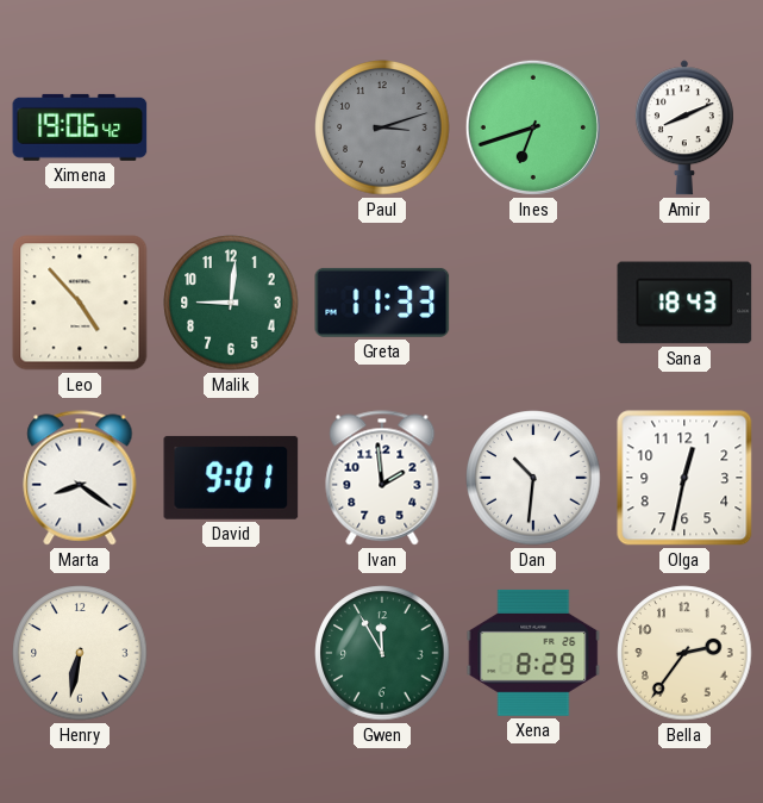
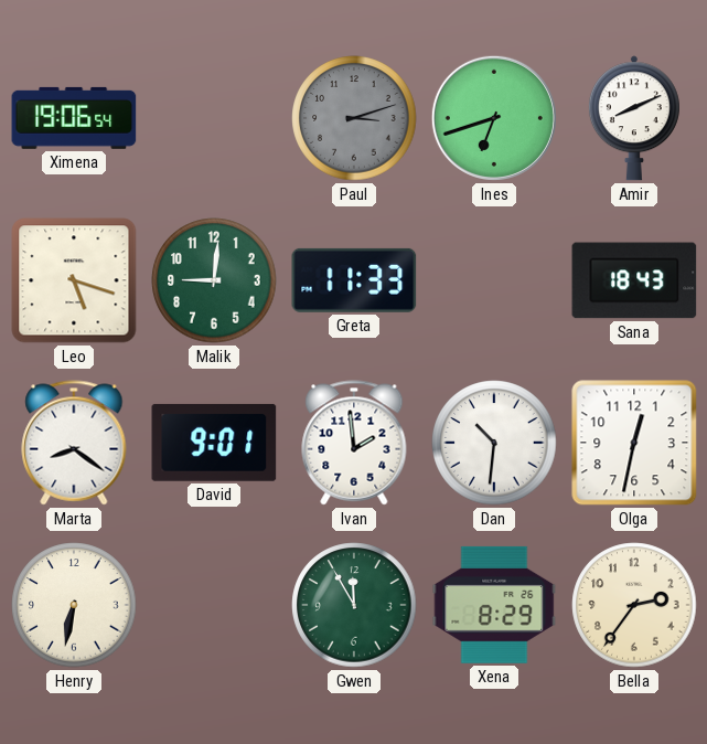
Ximena: 19:06:42 -> 19:06:54 (74, 118)
Leo: 4:53 -> 5:18 (74, 280)
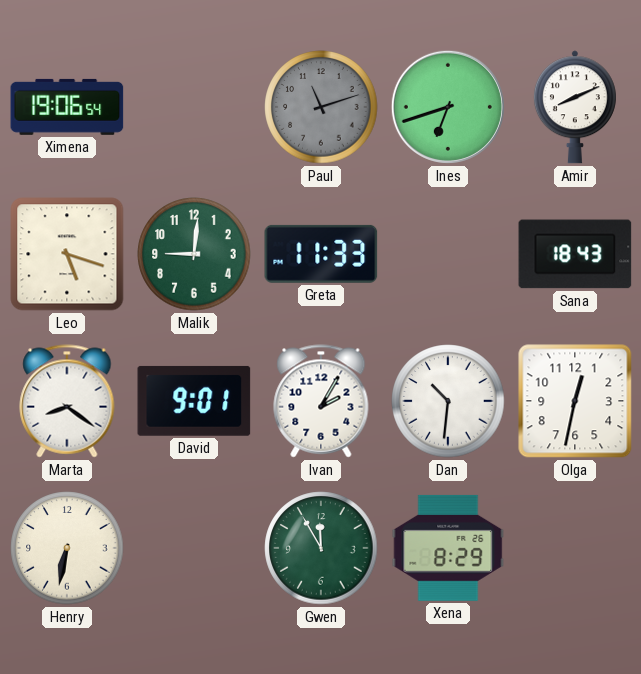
Paul: 3:12 -> 11:12 (321, 107)
Ivan: 1:59 -> 2:05 (321, 401)
Bella: 2:36 -> none (634, 605)
